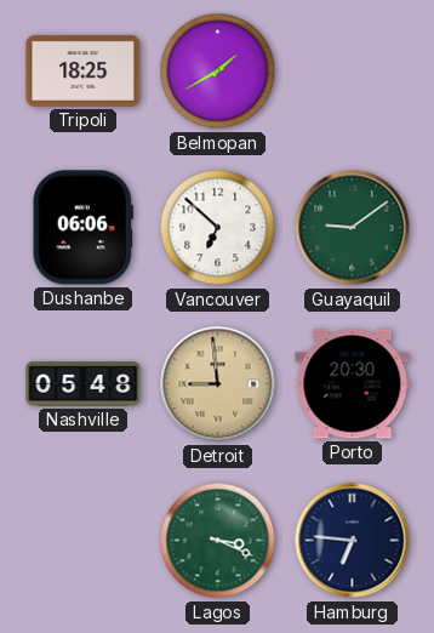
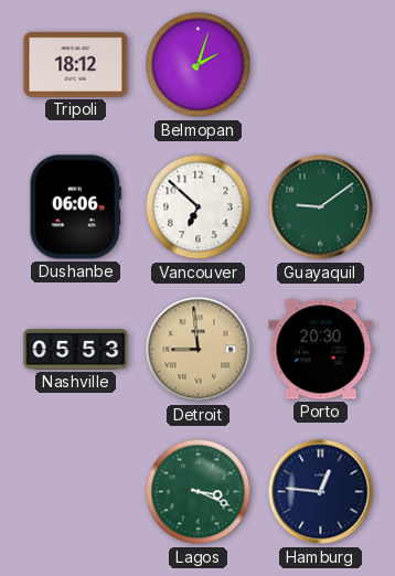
Tripoli: 18:25 -> 18:12 (76, 64)
Belmopan: 1:40 -> 2:03 (199, 65)
Nashville: 05:48 -> 05:53 (76, 350)
Hamburg: 6:46 -> 12:46 (321, 492)
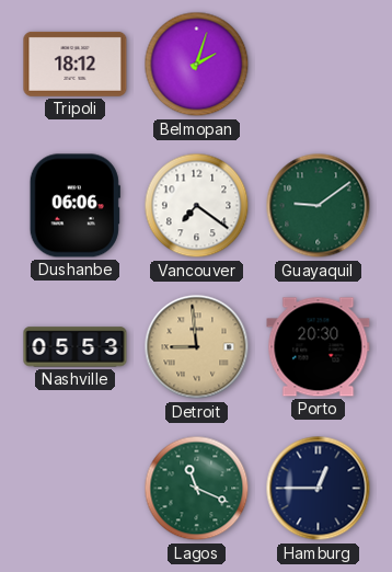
Vancouver: 6:52 -> 7:21 (197, 206)
Lagos: 3:19 -> 11:19 (197, 489)
Hamburg: 12:46 -> 12:45 (319, 489)
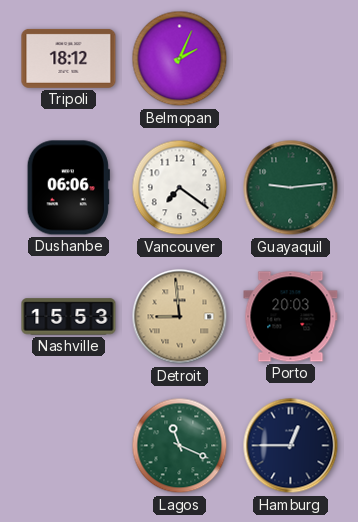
Belmopan: 2:03 -> 2:04 (180, 59)
Guayaquil: 9:09 -> 9:14 (291, 188)
Nashville: 05:53 -> 15:53 (69, 317)
Porto: 20:30 -> 20:03 (291, 317)
